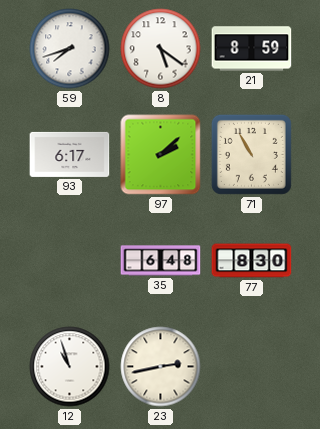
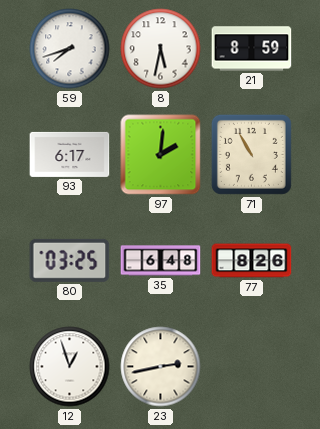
8: 5:21 -> 5:32 (161, 49)
97: 2:08 -> 2:01 (161, 155)
80: none -> 03:25 (70, 260)
77: 8:30 -> 8:26 (252, 261)
12: 10:57 -> 12:57 (70, 367)
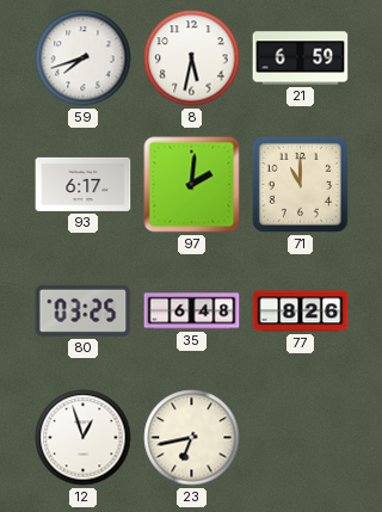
21: 8:59 -> 6:59 (301, 58)
71: 10:55 -> 11:00 (300, 184)
23: 2:43 -> 6:43 (192, 438)
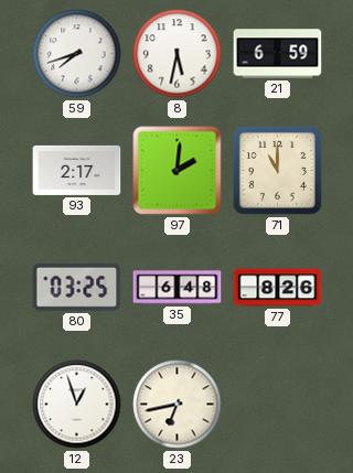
93: 6:17 -> 2:17 (77, 170)
